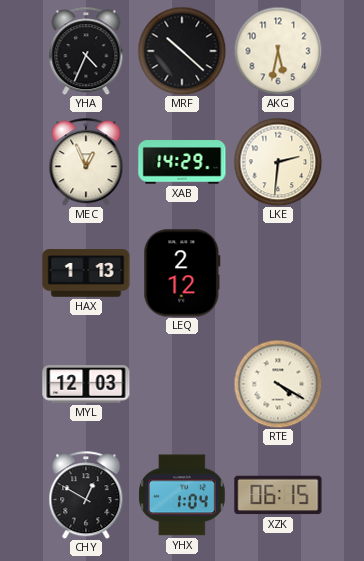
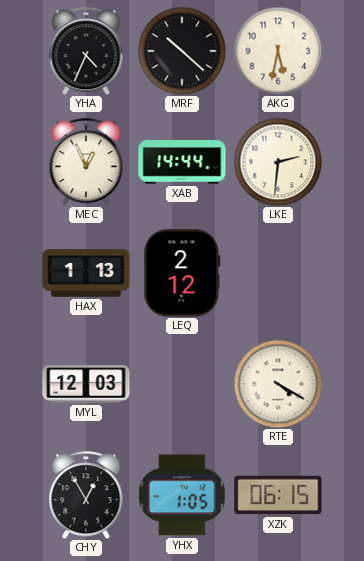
XAB: 14:29 -> 14:44 (182, 162)
CHY: 12:50 -> 12:55 (86, 495)
YHX: 1:04 -> 1:05 (182, 495)
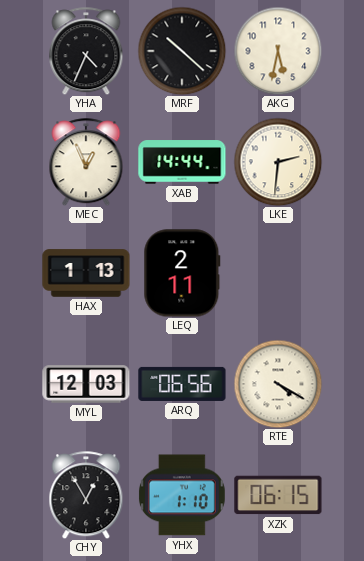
LEQ: 2:12 -> 2:11 (182, 273)
ARQ: none -> 06:56 (182, 384)
YHX: 1:05 -> 1:10 (182, 495)
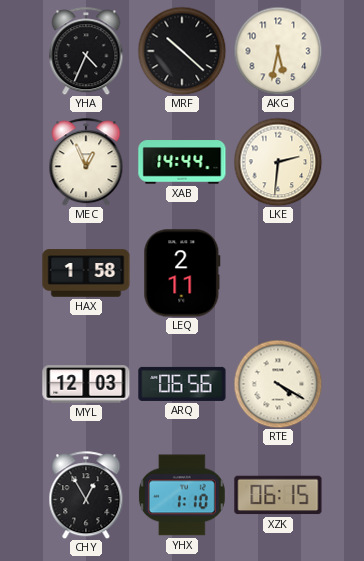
HAX: 1:13 -> 1:58 (86, 273)
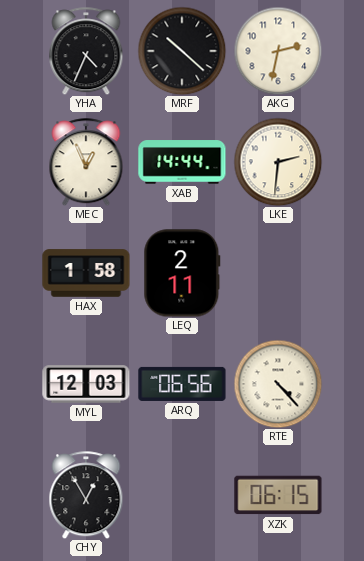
AKG: 5:32 -> 2:32 (278, 51)
RTE: 4:20 -> 4:23 (278, 384)
YHX: 1:10 -> none (182, 495)
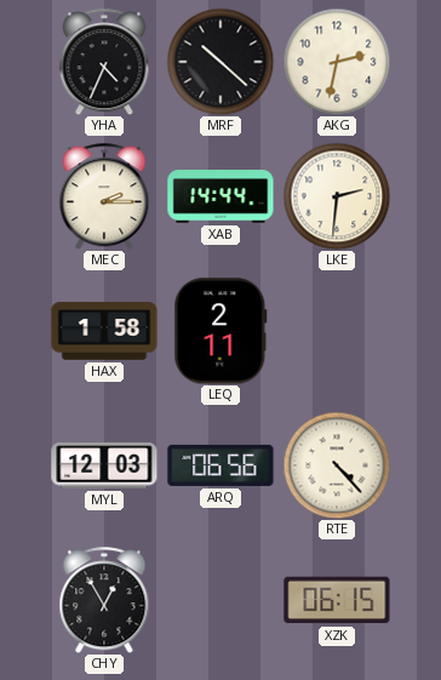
MEC: 12:56 -> 2:15 (104, 196)
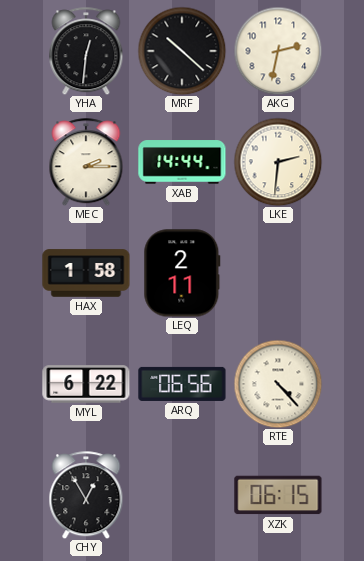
YHA: 4:34 -> 12:31 (86, 51)
MYL: 12:03 -> 6:22 (86, 384)
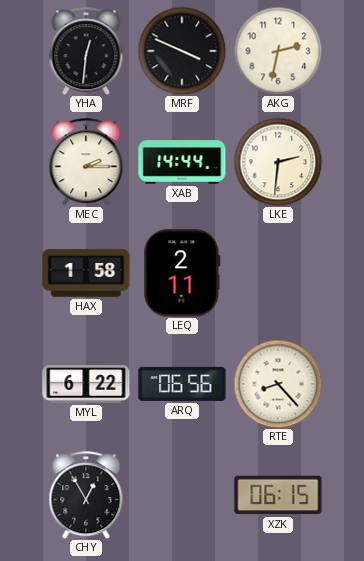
MRF: 10:22 -> 3:49 (182, 51)
RTE: 4:23 -> 8:23 (278, 384)
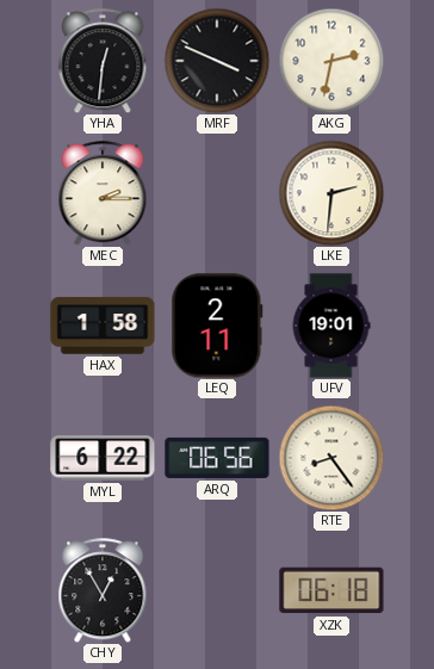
XAB: 14:44 -> none (182, 162)
UFV: none -> 19:01 (331, 326)
RTE: 8:23 -> 8:24 (331, 458)
XZK: 06:15 -> 06:18 (331, 590)
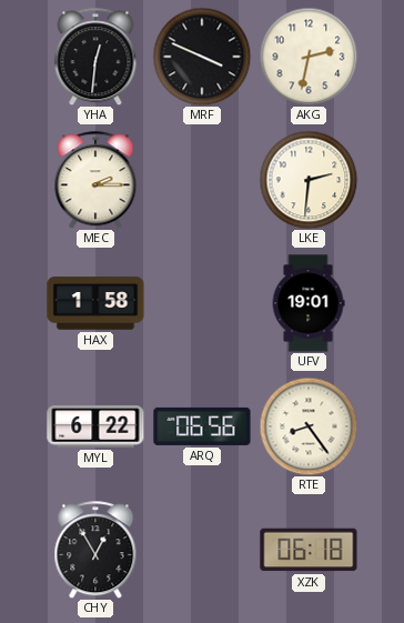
LEQ: 2:11 -> none (217, 326)
